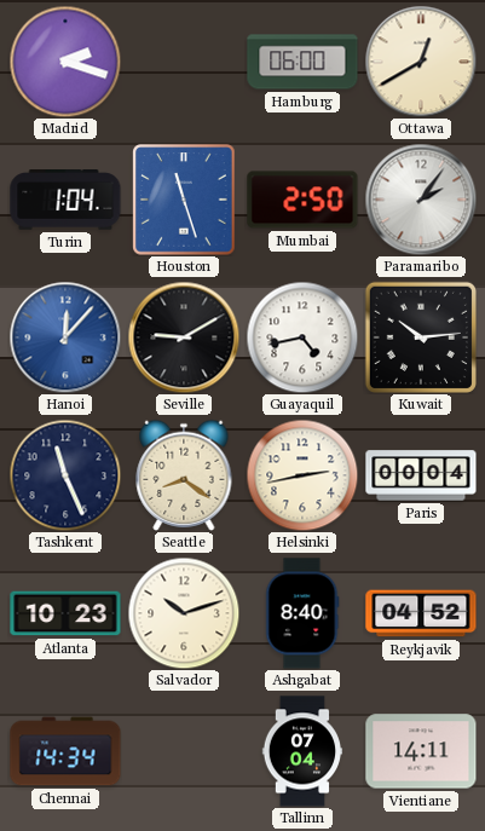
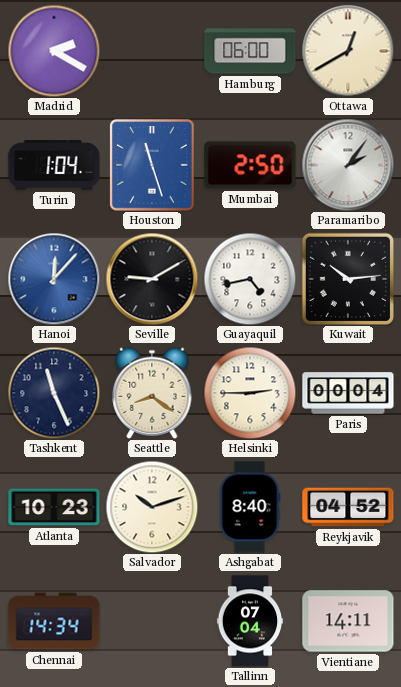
Madrid: 2:18 -> 2:20 (54, 51)
Helsinki: 2:43 -> 2:45 (250, 393)
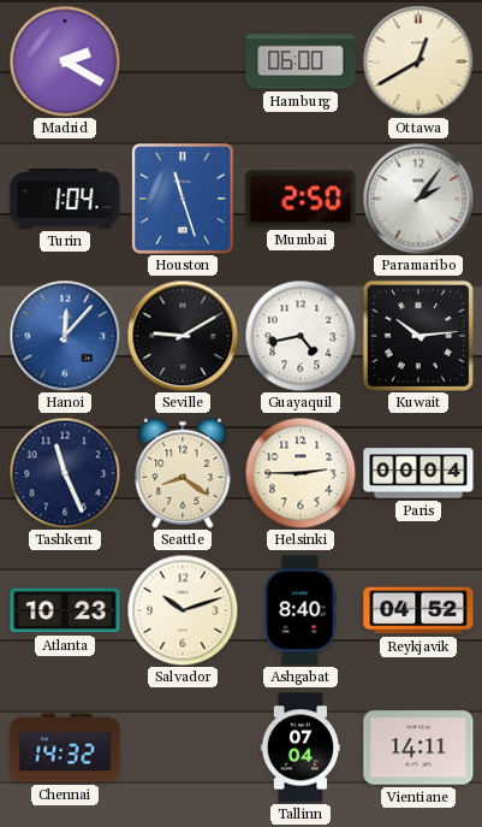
Chennai: 14:34 -> 14:32 (65, 748)
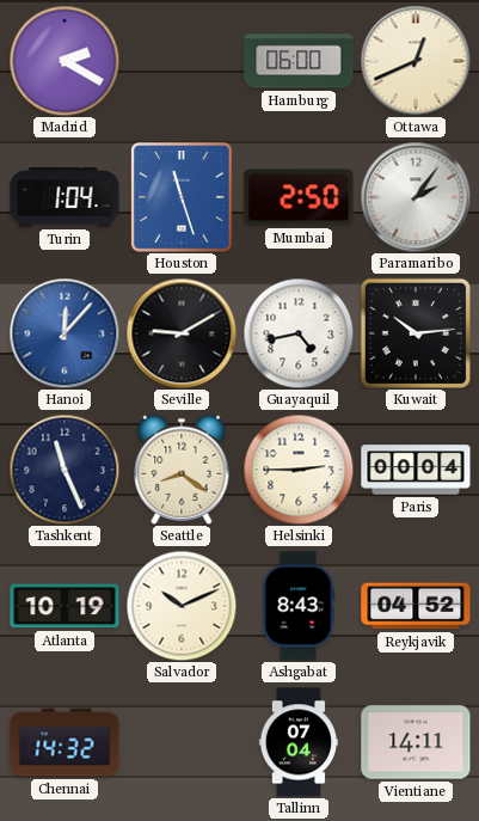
Ottawa: 12:40 -> 12:41 (416, 61)
Atlanta: 10:23 -> 10:19 (65, 606)
Salvador: 10:12 -> 10:11 (182, 606)
Ashgabat: 8:40 -> 8:43 (299, 606)
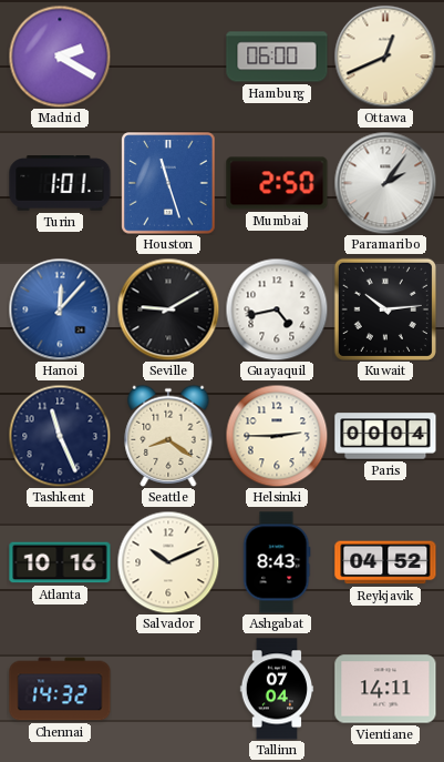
Turin: 1:04 -> 1:01 (60, 183)
Atlanta: 10:19 -> 10:16 (60, 562)
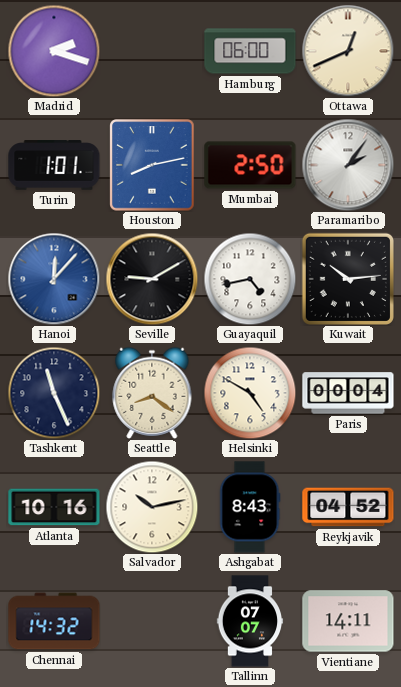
Madrid: 2:20 -> 2:18 (54, 51)
Houston: 11:27 -> 8:13 (152, 165)
Helsinki: 2:45 -> 4:50 (250, 393)
Salvador: 10:11 -> 10:13 (152, 507)
Tallinn: 07:04 -> 07:07 (250, 621)
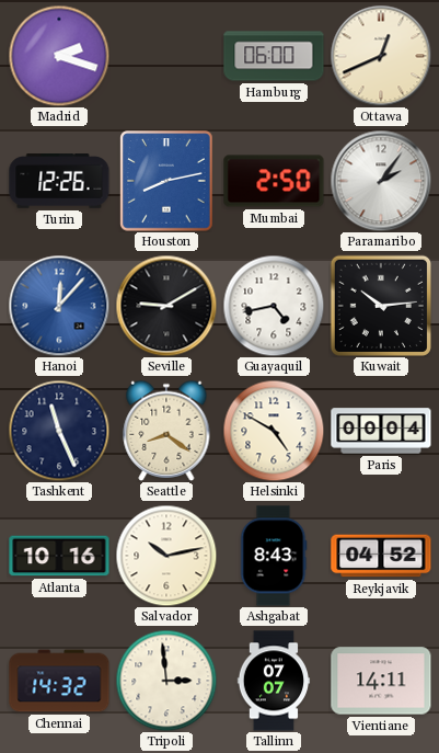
Turin: 1:01 -> 12:26 (59, 181)
Tripoli: none -> 2:59 (166, 681)
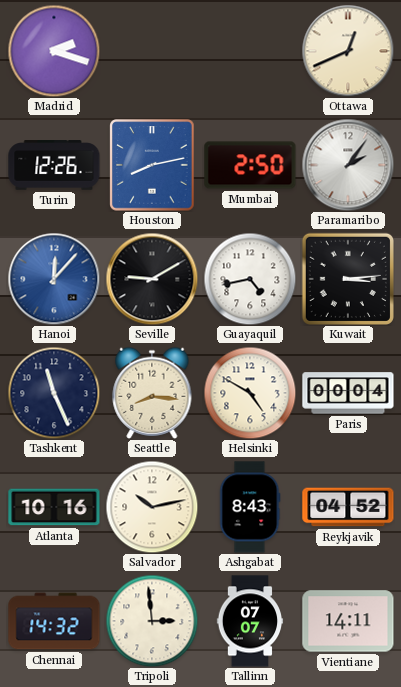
Hamburg: 06:00 -> none (274, 56)
Kuwait: 10:14 -> 3:14 (348, 279)
Seattle: 8:21 -> 8:16 (152, 393)
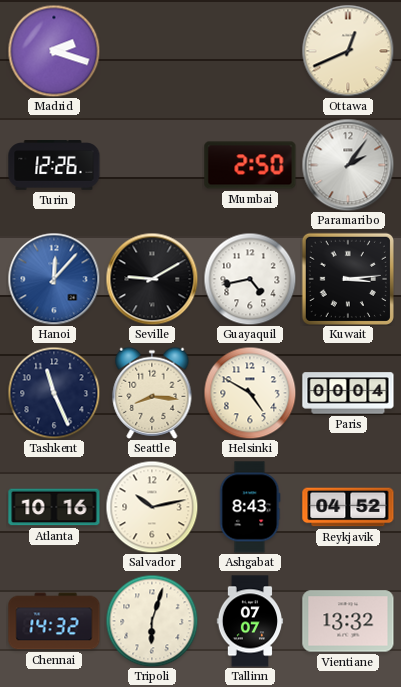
Houston: 8:13 -> none (152, 165)
Tripoli: 2:59 -> 6:03 (152, 621)
Vientiane: 14:11 -> 13:32 (348, 621)
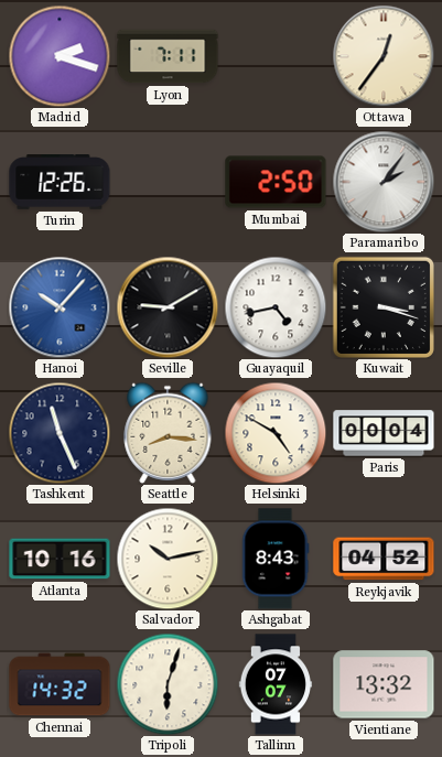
Lyon: none -> 7:11 (168, 56)
Ottawa: 12:41 -> 12:36 (384, 56)
Hanoi: 12:07 -> 10:07 (60, 307)
Kuwait: 3:14 -> 3:18 (384, 307)
